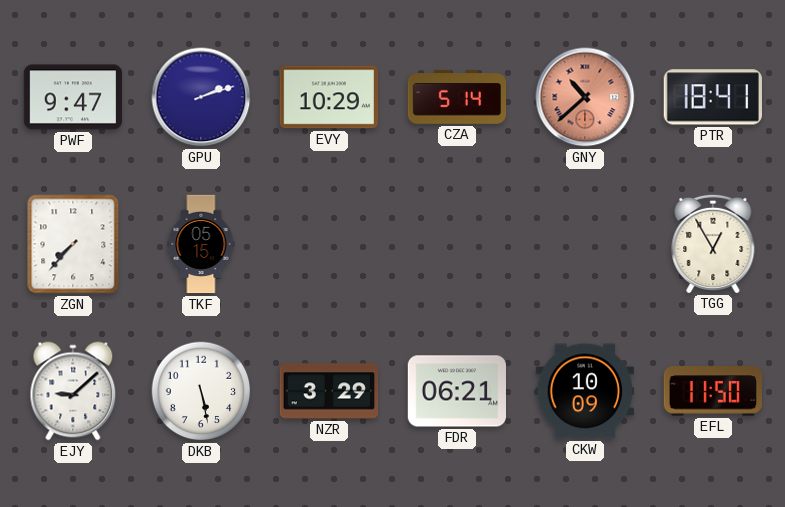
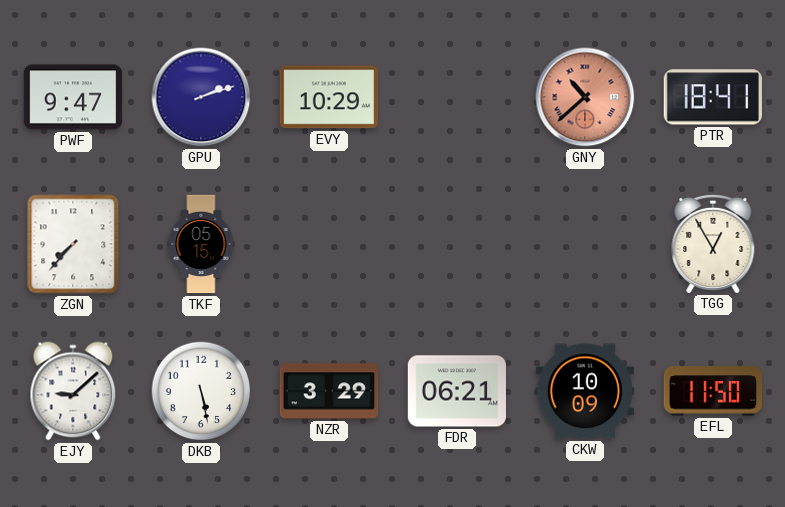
CZA: 5:14 -> none (457, 97)
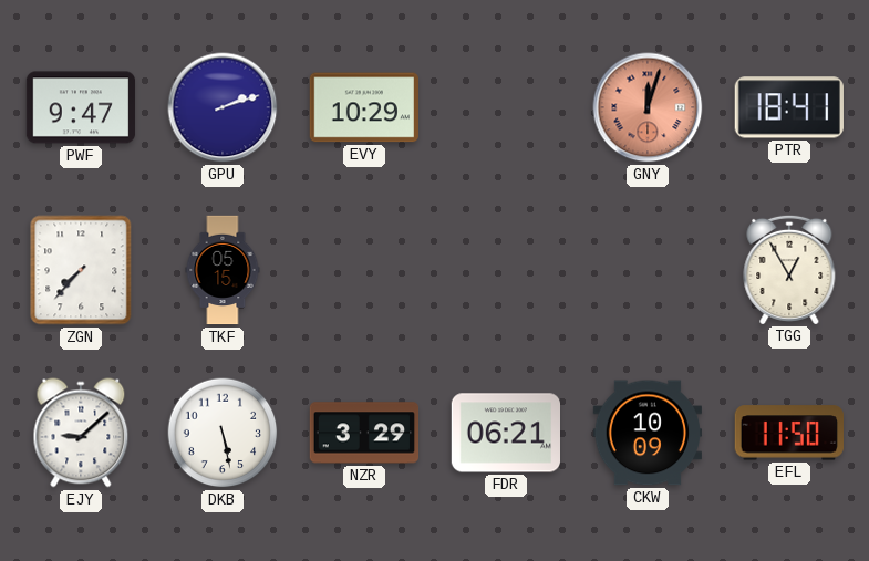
GNY: 10:38 -> 12:03 (648, 107)
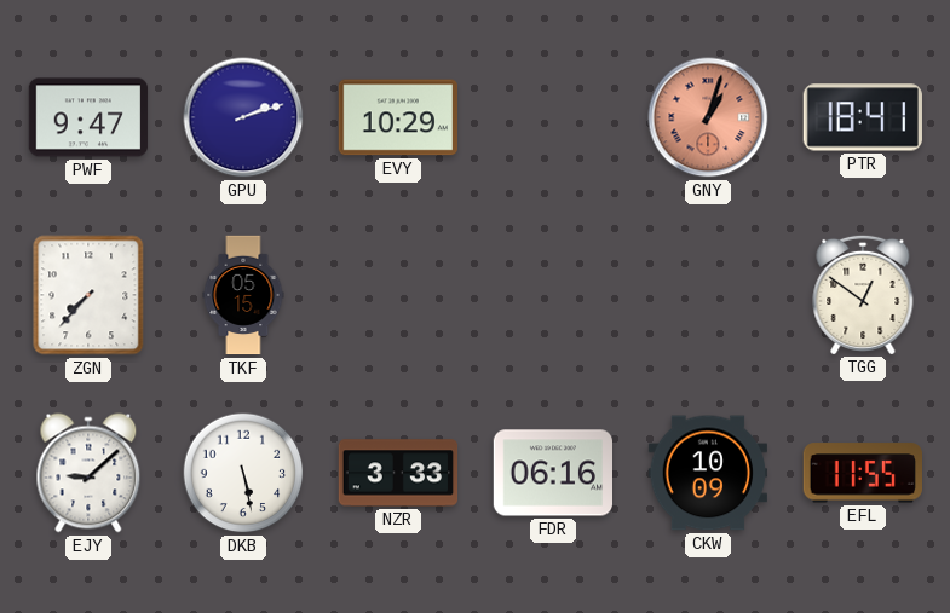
GNY: 12:03 -> 1:03 (708, 117)
TGG: 12:55 -> 12:51 (863, 294)
NZR: 3:29 -> 3:33 (398, 473)
FDR: 06:21 -> 06:16 (552, 473)
EFL: 11:50 -> 11:55 (862, 473)
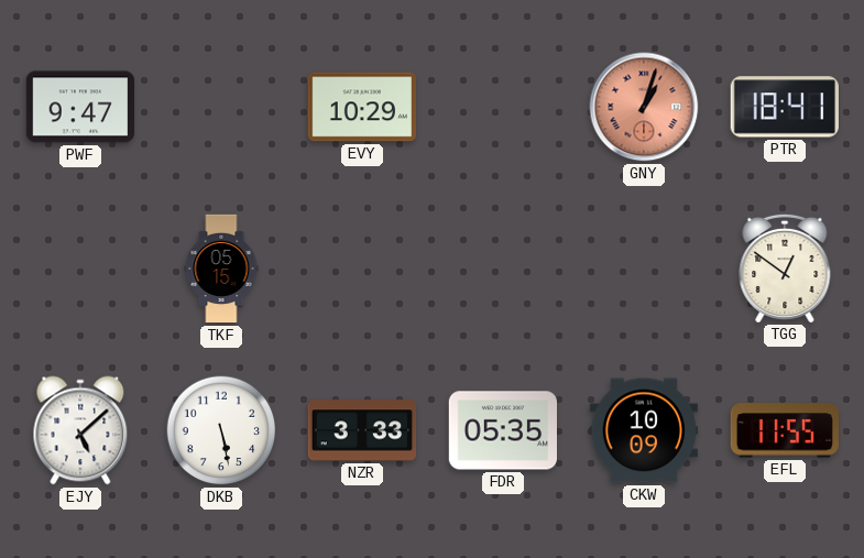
GPU: 2:12 -> none (243, 117)
ZGN: 7:37 -> none (88, 295)
EJY: 9:08 -> 5:08 (80, 430)
FDR: 06:16 -> 05:35 (502, 430)
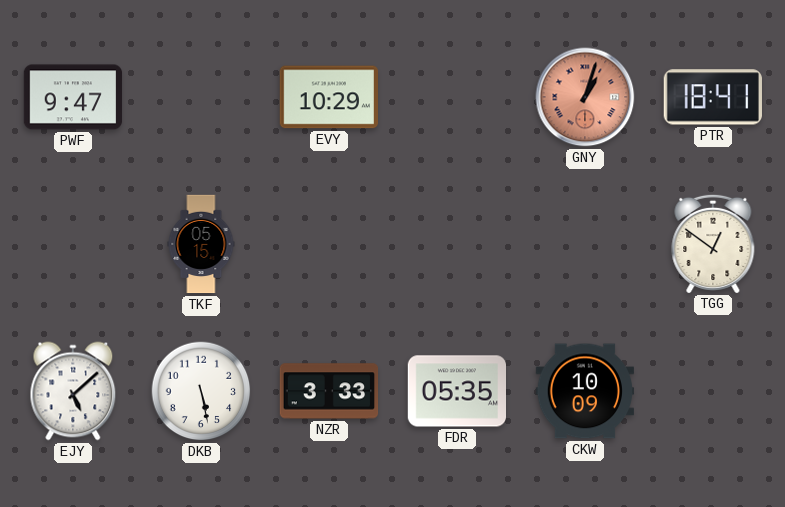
EFL: 11:55 -> none (784, 430)
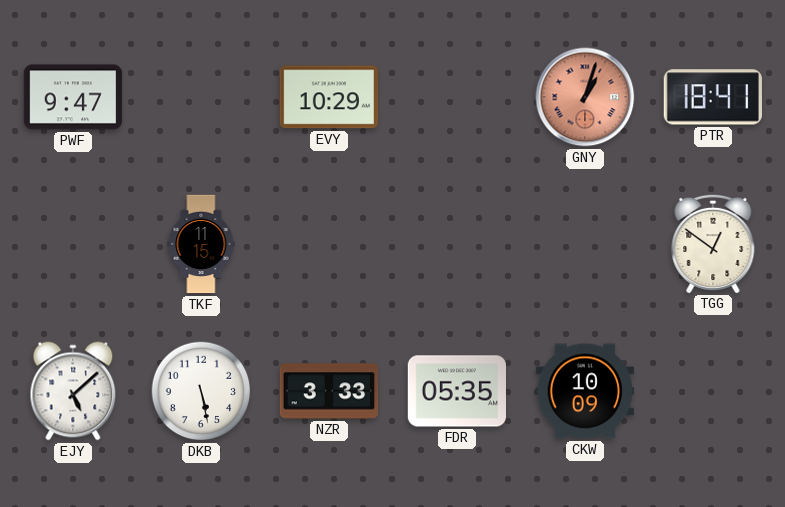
TKF: 05:15 -> 11:15 (201, 244)
